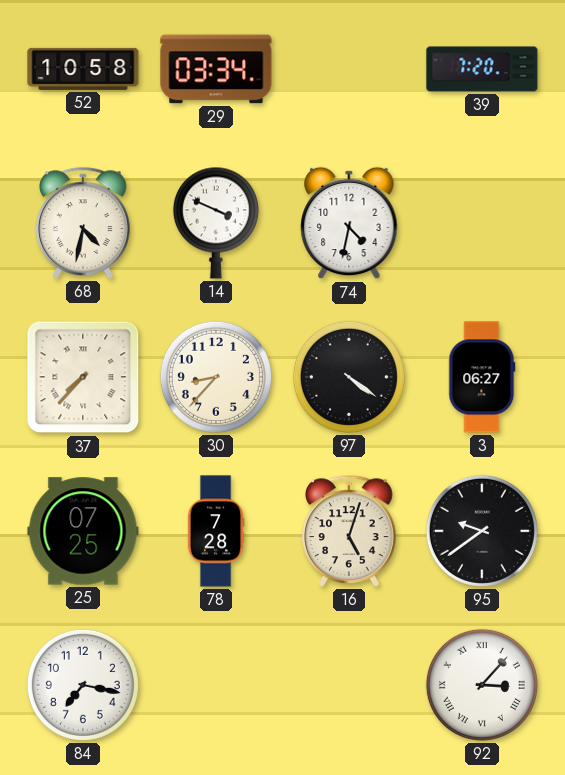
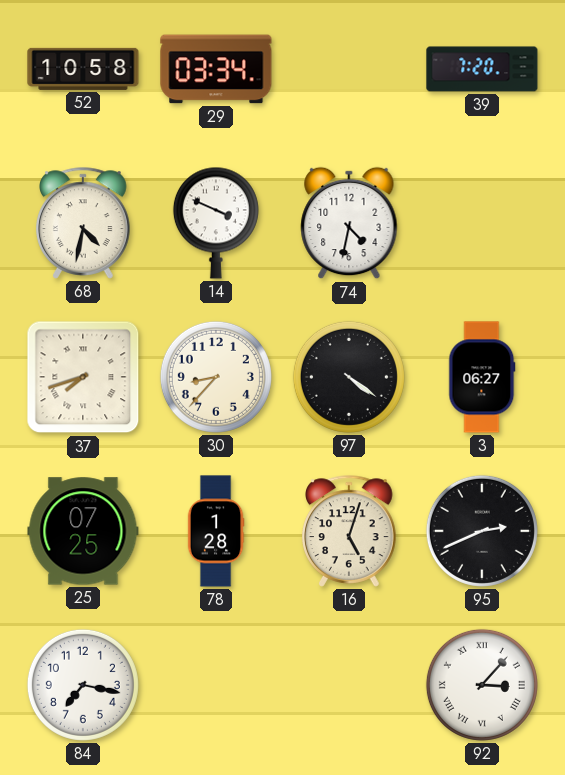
37: 7:37 -> 7:42 (83, 377)
78: 7:28 -> 1:28 (216, 531)
95: 9:39 -> 2:41 (482, 531)
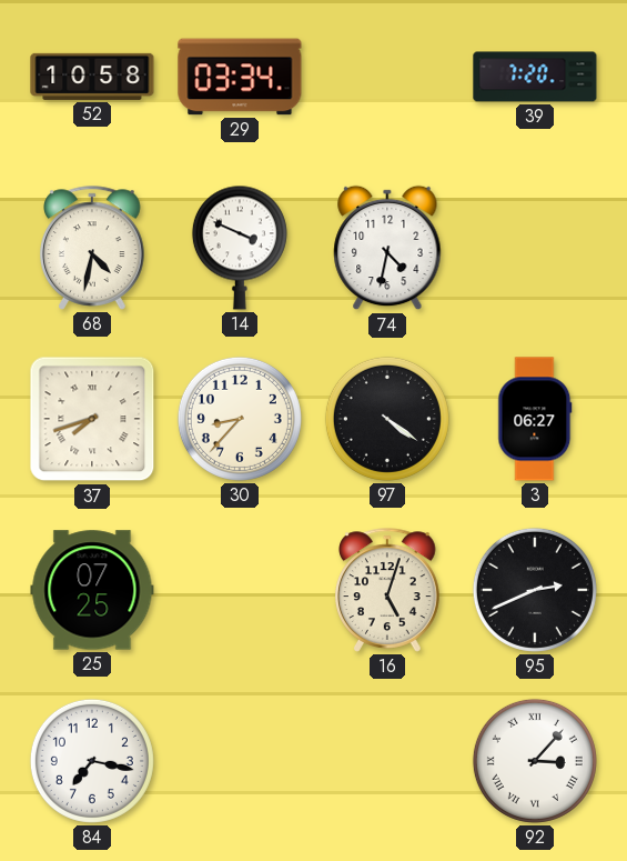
78: 1:28 -> none (216, 531)
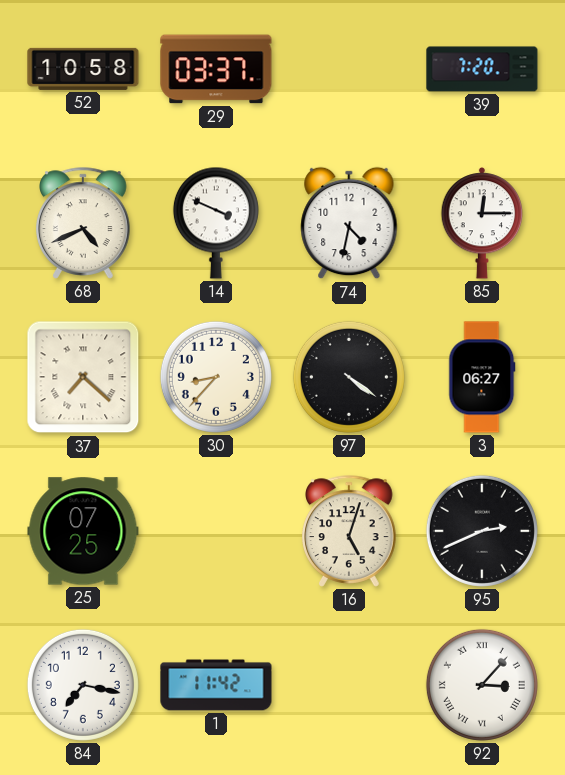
29: 03:34 -> 03:37 (216, 69)
68: 4:32 -> 4:41 (83, 223)
85: none -> 12:15 (482, 223)
37: 7:42 -> 7:22 (83, 377)
1: none -> 11:42 (216, 685)
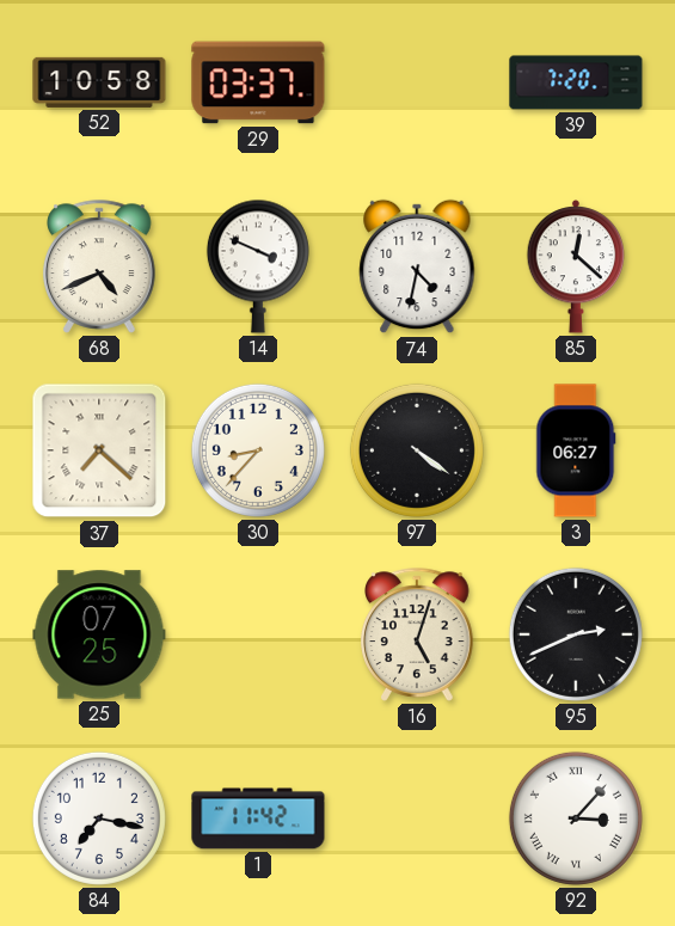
85: 12:15 -> 12:22 (576, 266)
